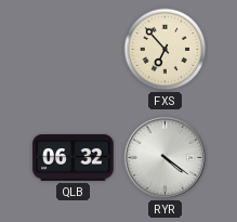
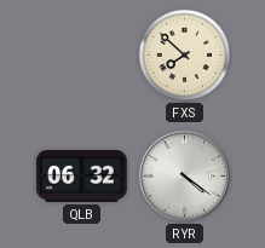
FXS: 6:53 -> 7:52 (185, 56)
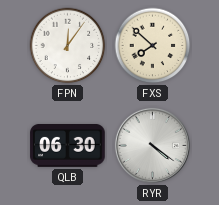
FPN: none -> 12:06 (68, 46)
QLB: 06:32 -> 06:30 (68, 146)
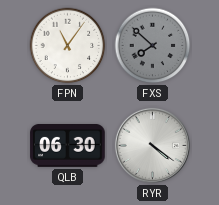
FPN: 12:06 -> 11:06 (68, 46)
FXS dial: cream -> grey (153, 46)
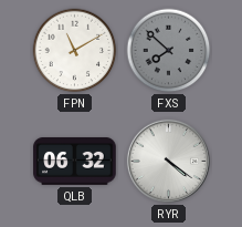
FPN: 11:06 -> 11:10 (75, 51)
QLB: 06:30 -> 06:32 (75, 162)
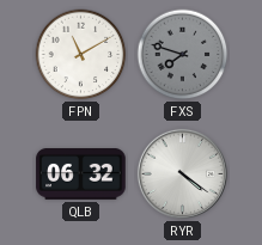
FXS: 7:52 -> 7:48 (183, 55)
